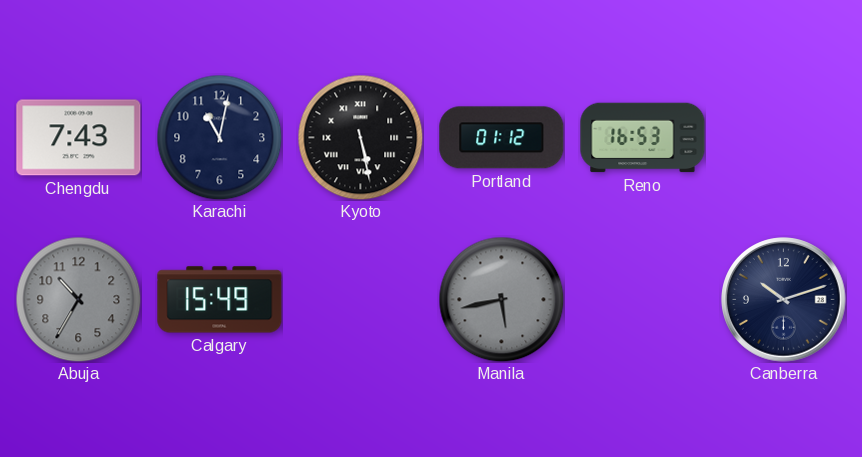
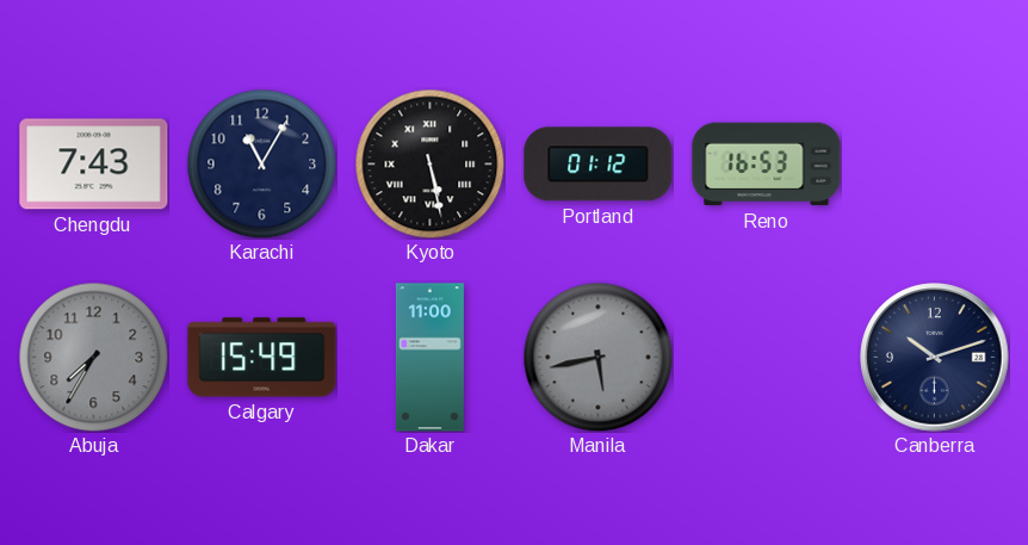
Karachi: 11:02 -> 11:05 (261, 163)
Abuja: 10:35 -> 7:35 (93, 357)
Dakar: none -> 11:00 (429, 358)
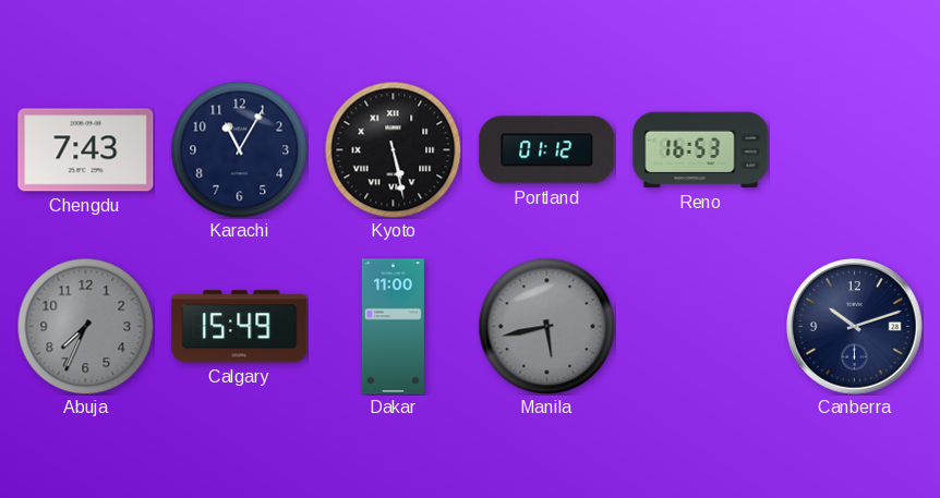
Abuja: 7:35 -> 7:34 (85, 326)
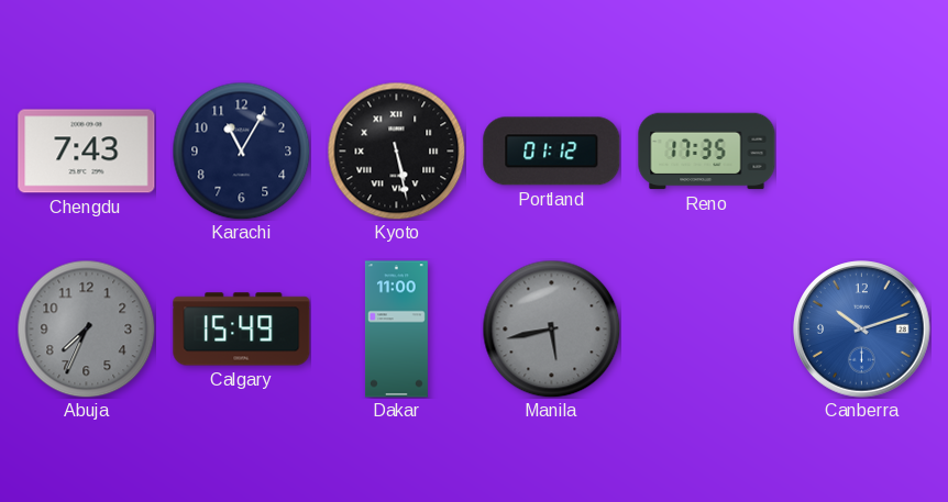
Reno: 16:53 -> 17:35 (707, 152)
Canberra dial: navy -> blue (862, 330)
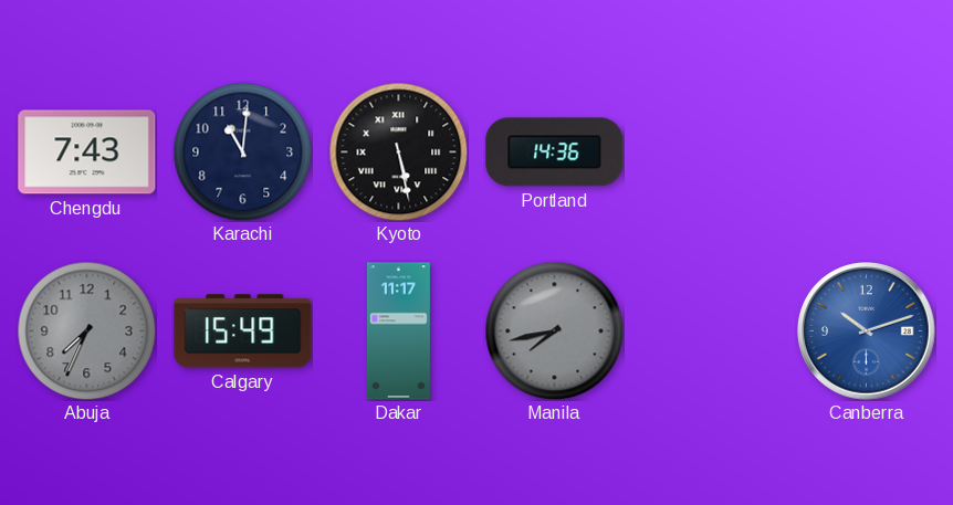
Karachi: 11:05 -> 11:01 (242, 151)
Portland: 01:12 -> 14:36 (555, 152)
Reno: 17:35 -> none (707, 152)
Dakar: 11:00 -> 11:17 (398, 332)
Manila: 5:43 -> 7:43 (554, 330)
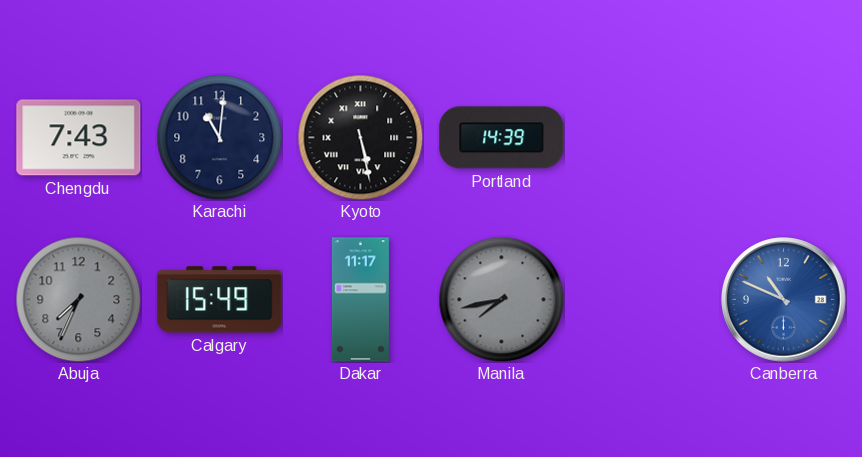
Portland: 14:36 -> 14:39 (502, 138)
Canberra: 10:12 -> 10:49 (784, 300)
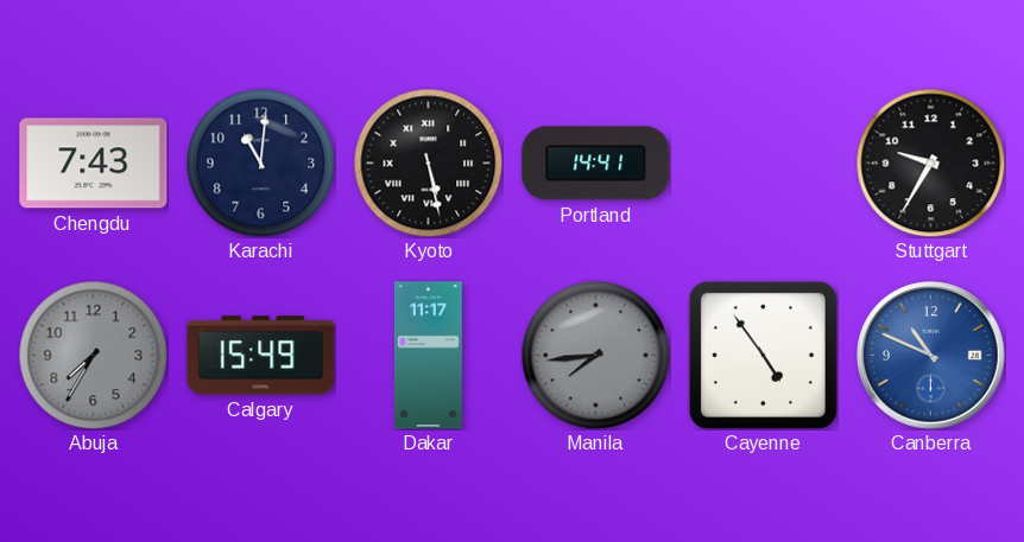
Portland: 14:39 -> 14:41 (596, 164)
Stuttgart: none -> 9:35 (930, 162)
Abuja: 7:34 -> 7:35 (93, 355)
Manila: 7:43 -> 7:44 (595, 355)
Cayenne: none -> 4:54 (763, 355)
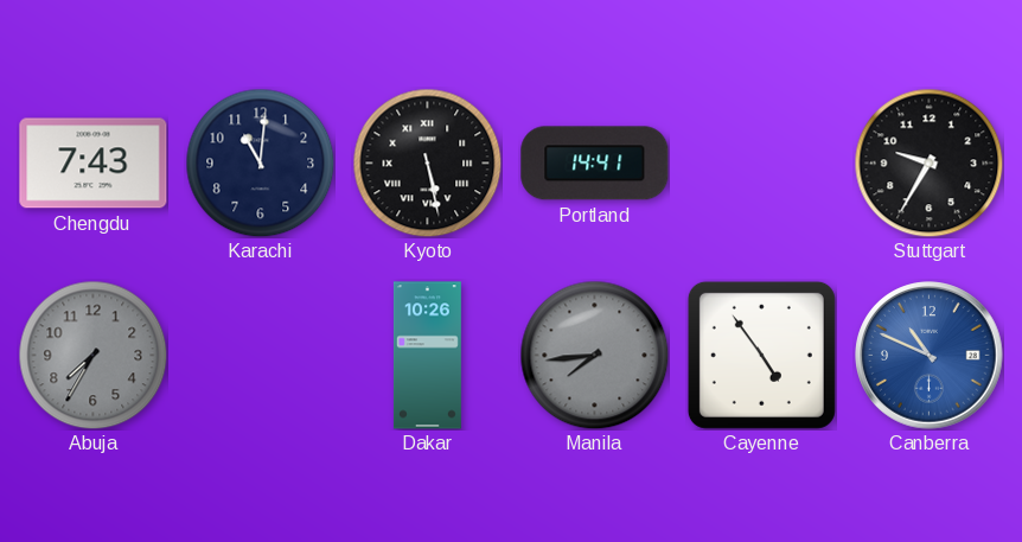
Calgary: 15:49 -> none (261, 356)
Dakar: 11:17 -> 10:26 (427, 356)
